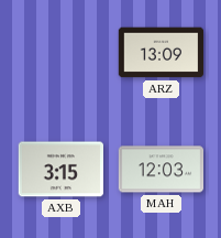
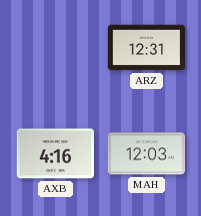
ARZ: 13:09 -> 12:31 (147, 48)
AXB: 3:15 -> 4:16 (55, 154)
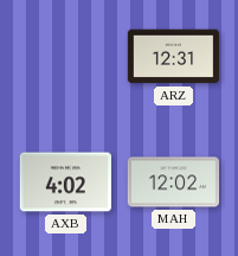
AXB: 4:16 -> 4:02 (65, 183)
MAH: 12:03 -> 12:02 (174, 183)
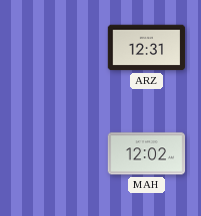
AXB: 4:02 -> none (65, 183)
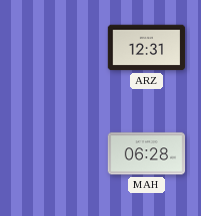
MAH: 12:02 -> 06:28 (147, 154)
